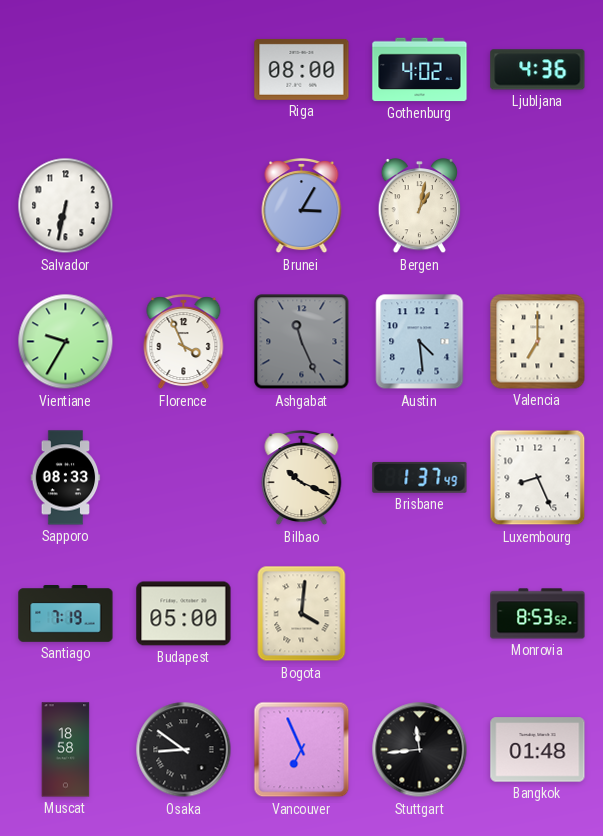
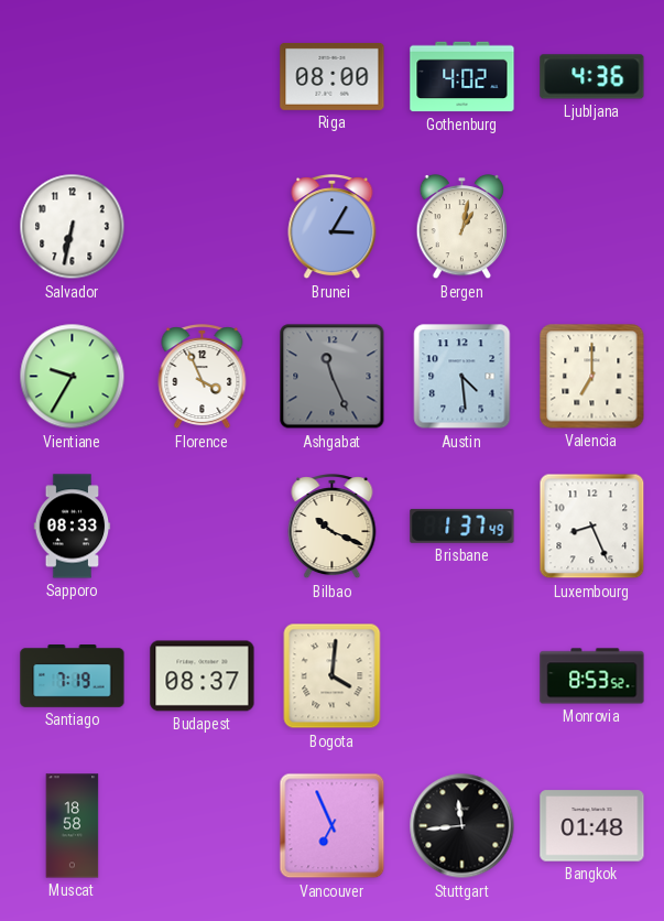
Budapest: 05:00 -> 08:37 (203, 676)
Osaka: 8:51 -> none (184, 750)
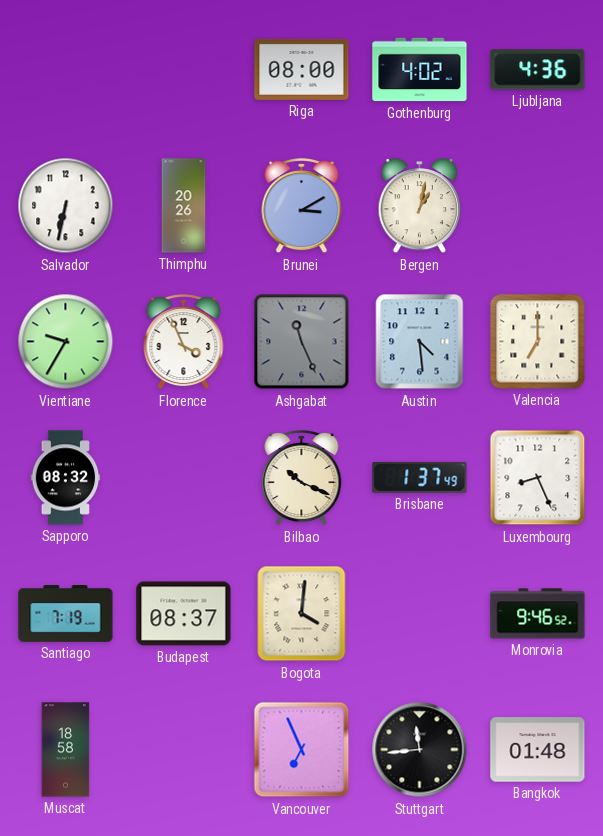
Thimphu: none -> 20:26 (184, 206)
Brunei: 3:05 -> 3:10 (302, 207)
Sapporo: 08:33 -> 08:32 (66, 478)
Monrovia: 8:53 -> 9:46 (538, 614)
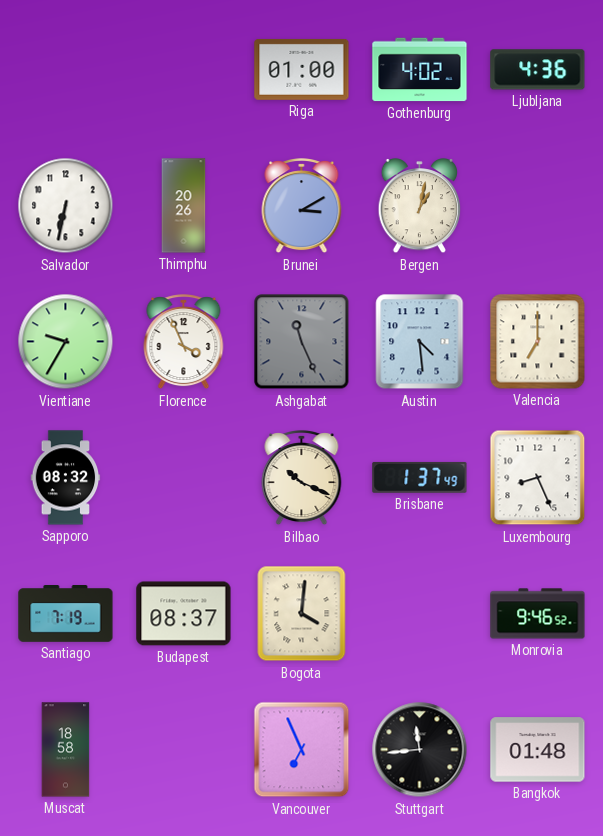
Riga: 08:00 -> 01:00 (302, 69)
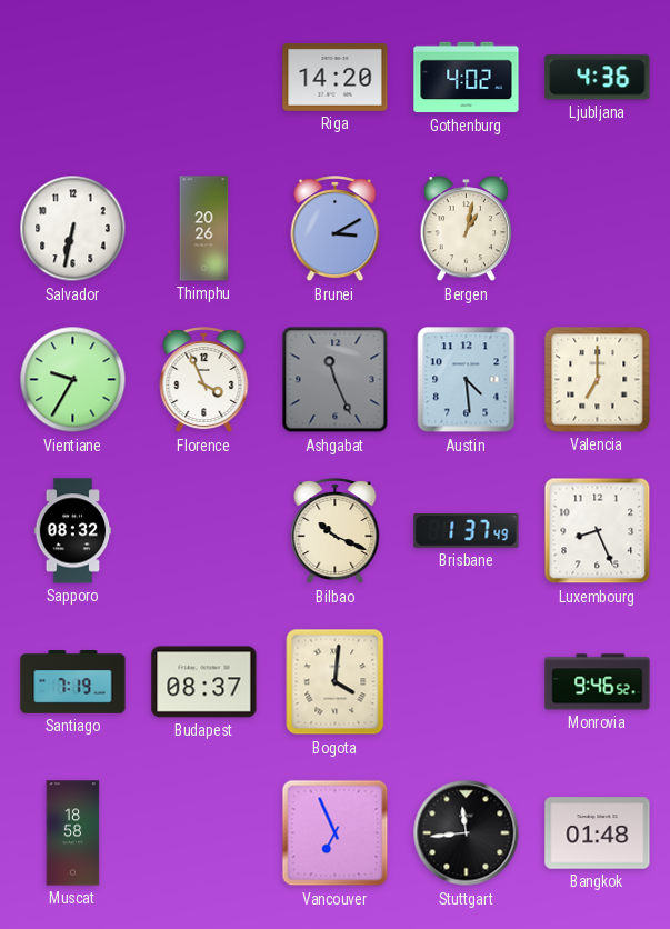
Riga: 01:00 -> 14:20 (336, 77)
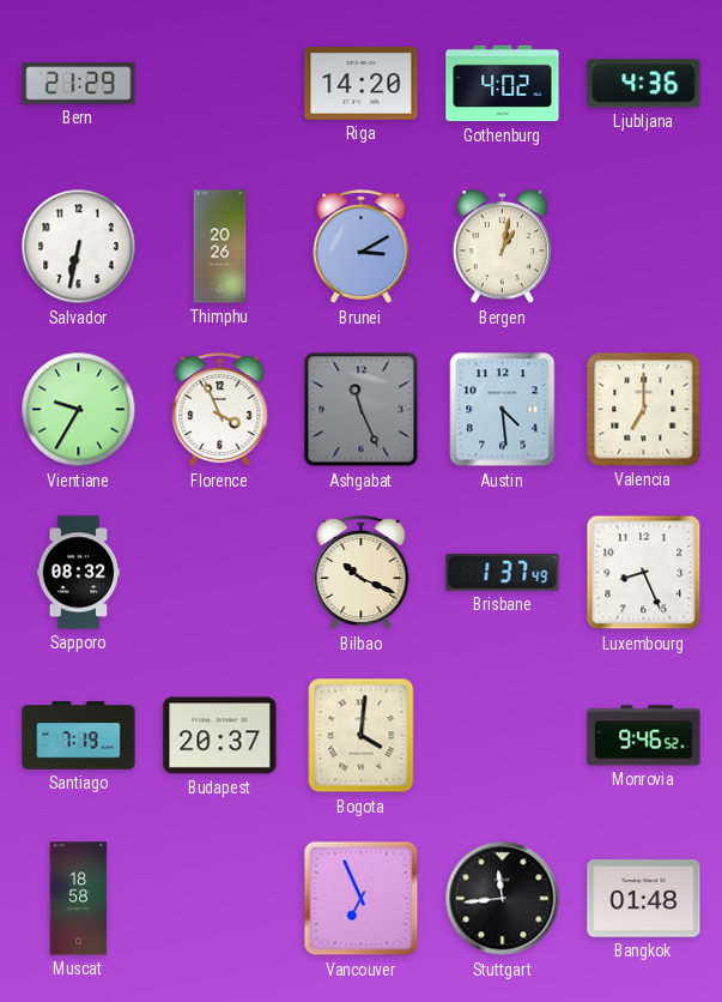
Bern: none -> 21:29 (79, 84)
Budapest: 08:37 -> 20:37 (220, 736)
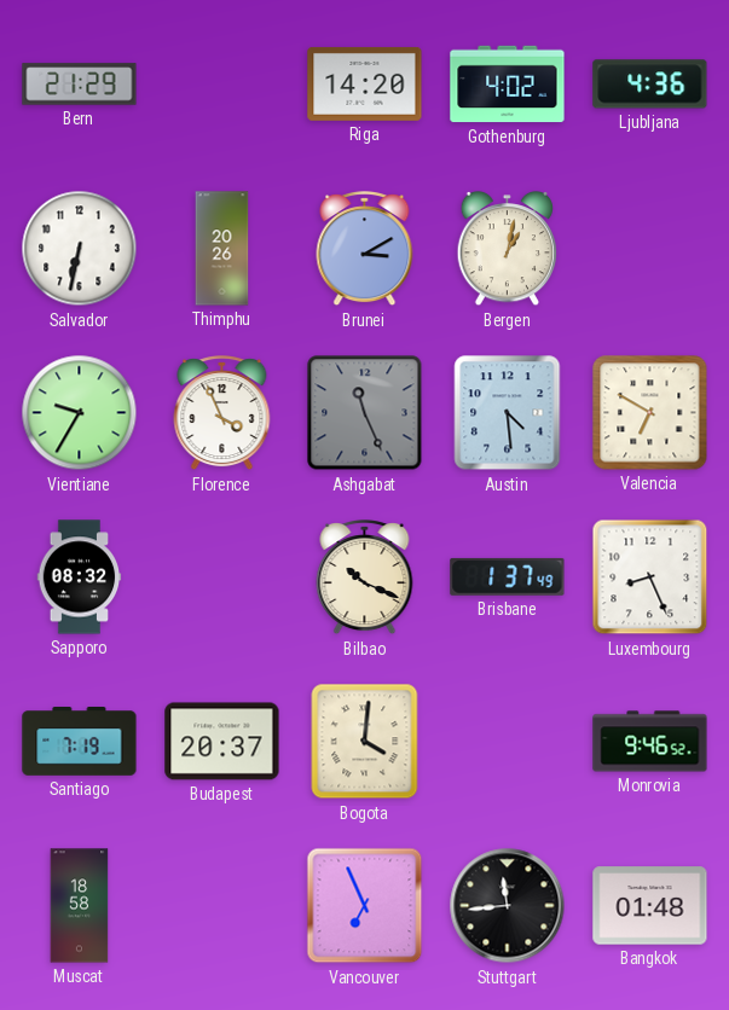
Valencia: 7:00 -> 6:50 (650, 413)
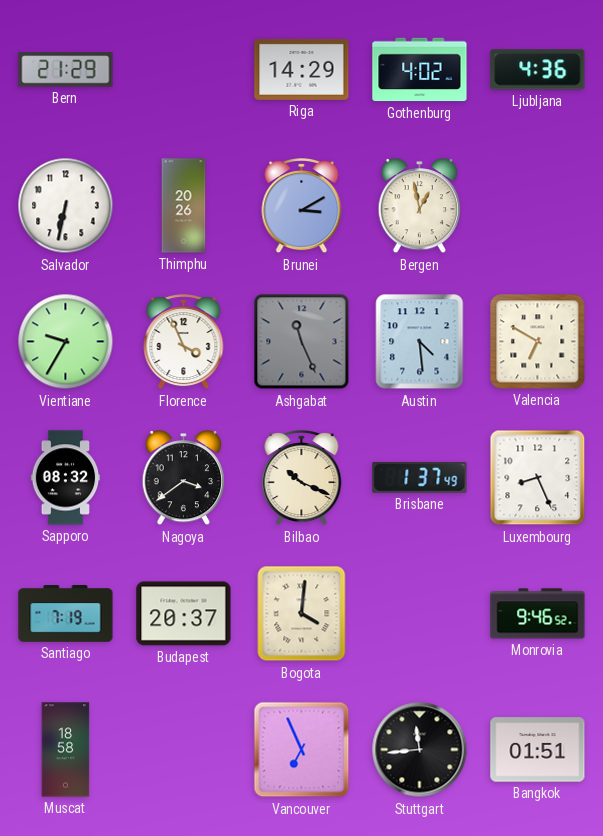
Riga: 14:20 -> 14:29 (302, 69)
Bergen: 1:02 -> 12:58 (420, 206)
Nagoya: none -> 3:39 (184, 478)
Bangkok: 01:48 -> 01:51 (538, 750)
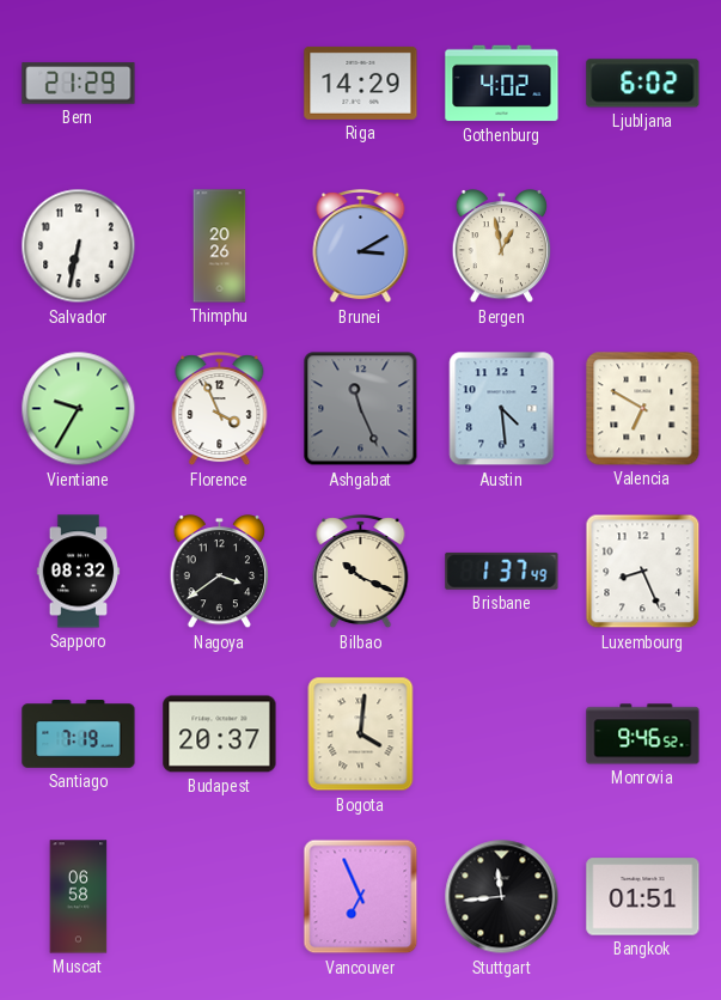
Ljubljana: 4:36 -> 6:02 (643, 84)
Muscat: 18:58 -> 06:58 (79, 897)
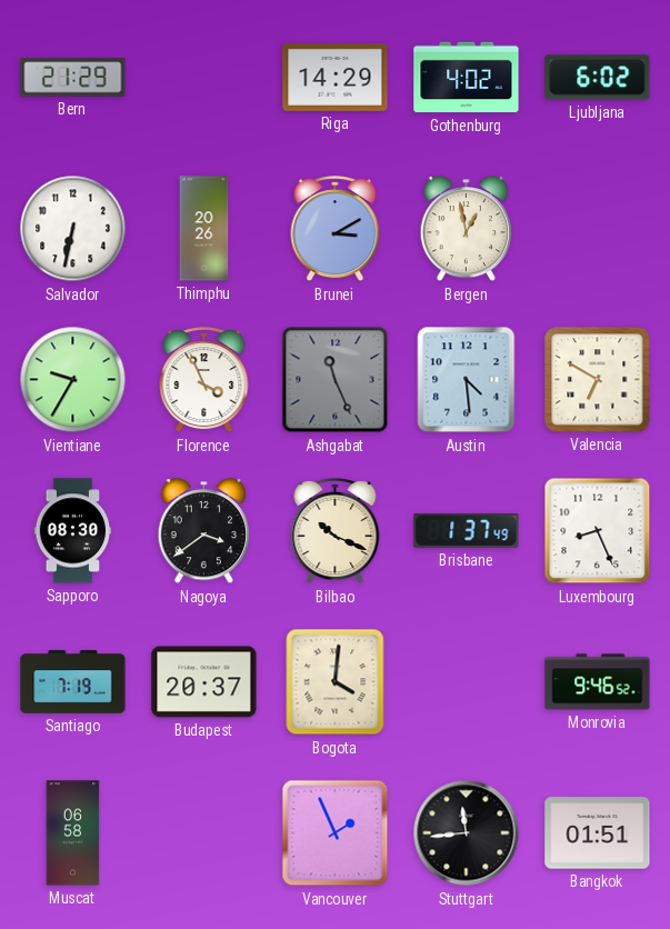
Sapporo: 08:32 -> 08:30 (73, 531)
Vancouver: 6:56 -> 1:56 (336, 833)
